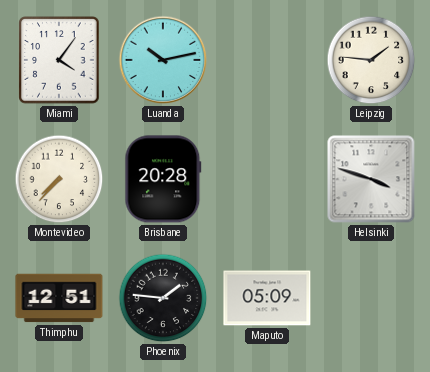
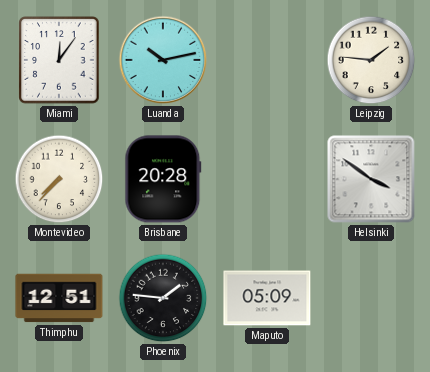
Miami: 4:06 -> 12:06 (59, 60)
Helsinki: 3:48 -> 3:51 (371, 179)
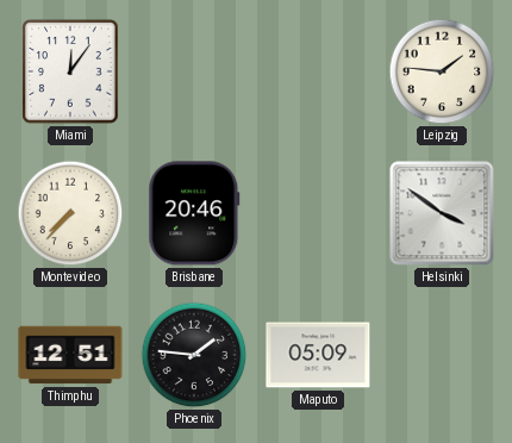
Luanda: 10:13 -> none (163, 60)
Brisbane: 20:28 -> 20:46 (194, 213)
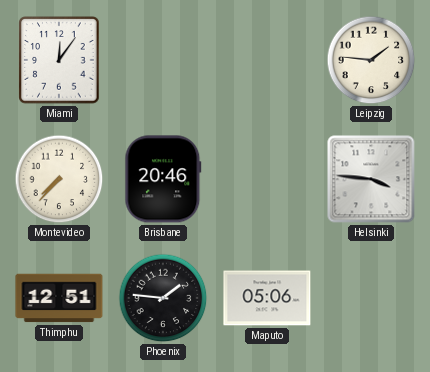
Helsinki: 3:51 -> 3:46 (371, 179)
Maputo: 05:09 -> 05:06 (267, 298)
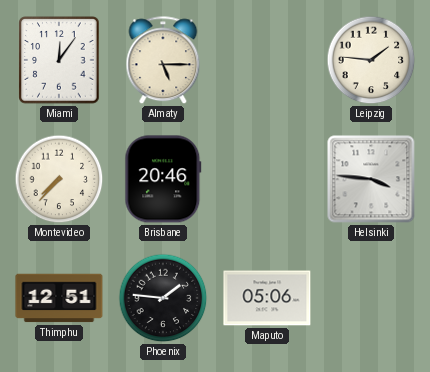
Almaty: none -> 5:15 (163, 61)
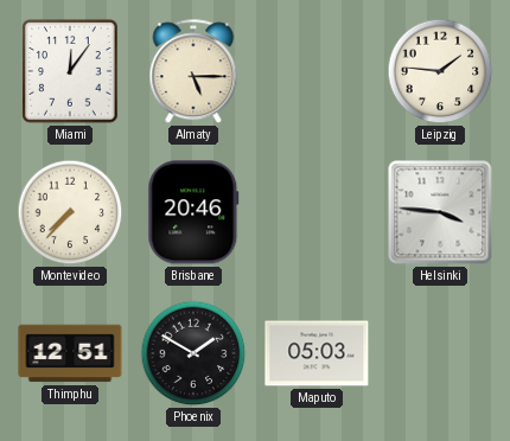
Phoenix: 1:46 -> 1:50 (193, 353)
Maputo: 05:06 -> 05:03 (317, 353)
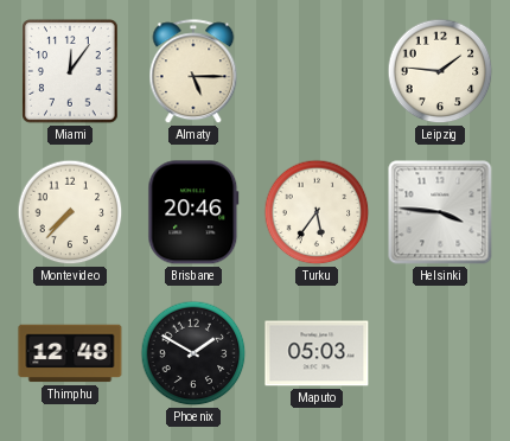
Turku: none -> 5:36 (317, 212)
Thimphu: 12:51 -> 12:48 (70, 353)
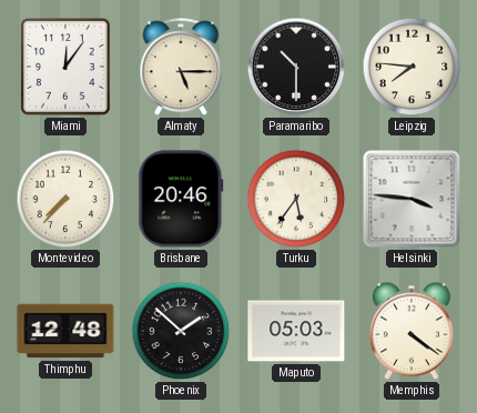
Paramaribo: none -> 10:30 (296, 67)
Leipzig: 1:46 -> 7:46 (412, 67)
Phoenix: 1:50 -> 1:52 (181, 331)
Memphis: none -> 4:21 (412, 331)
